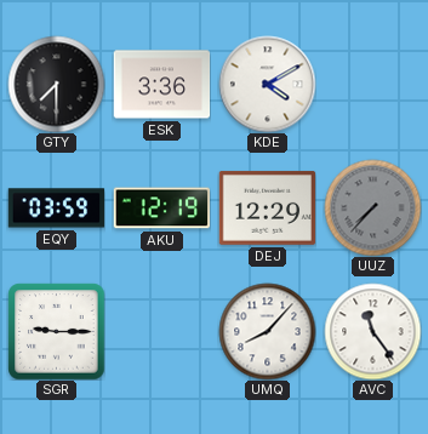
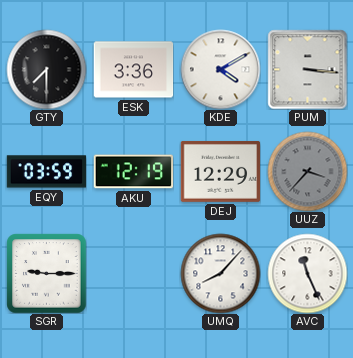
PUM: none -> 3:16 (307, 69)
UUZ: 7:37 -> 3:37 (307, 171)
AVC: 11:24 -> 11:26 (307, 273)
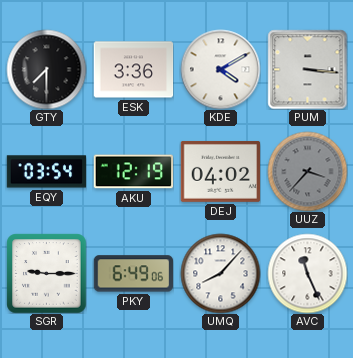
EQY: 03:59 -> 03:54 (46, 172)
DEJ: 12:29 -> 04:02 (220, 171)
PKY: none -> 6:49 (133, 274)
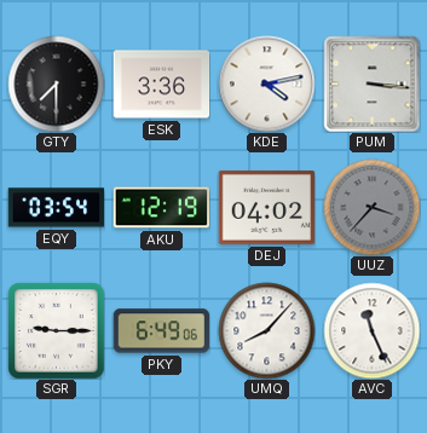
KDE: 4:10 -> 4:13 (266, 83)
